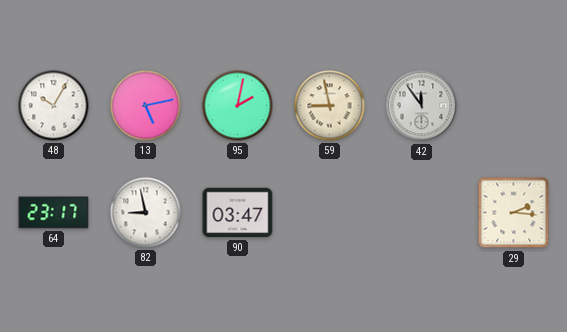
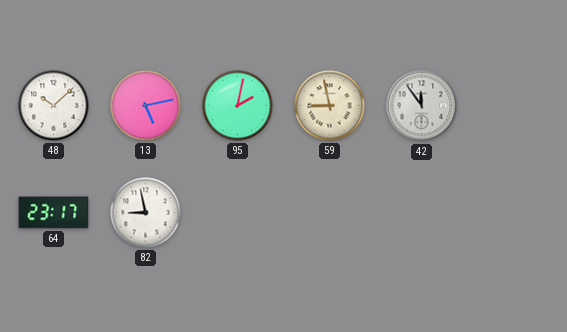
48: 10:05 -> 10:08 (54, 106)
90: 03:47 -> none (238, 213)
29: 2:16 -> none (514, 213)
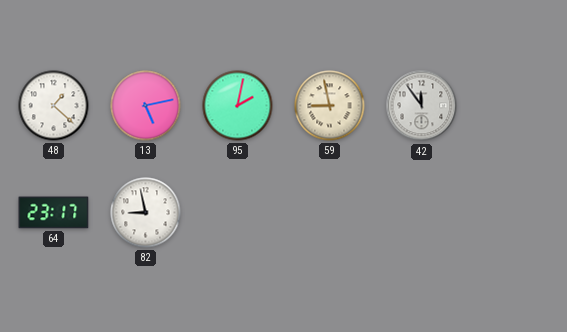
48: 10:08 -> 1:22 (54, 106)
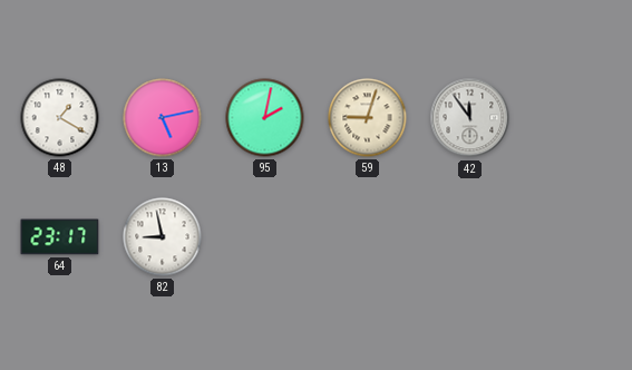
48: 1:22 -> 1:20 (60, 118)
59: 8:58 -> 9:03 (368, 118)
